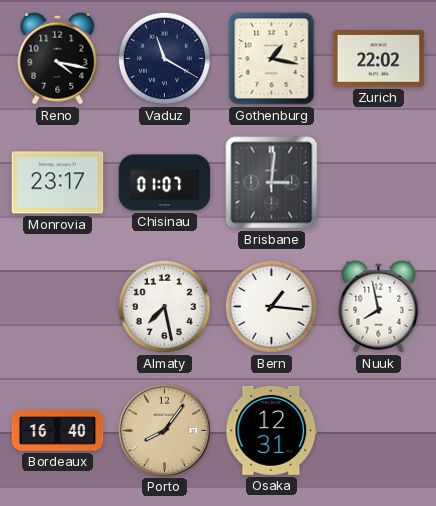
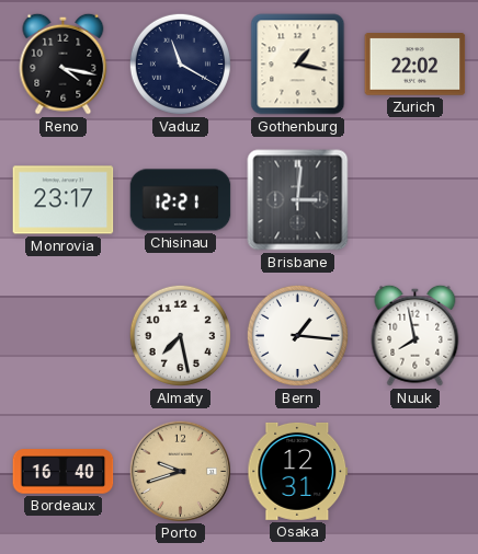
Chisinau: 01:07 -> 12:21 (181, 200)
Porto: 8:06 -> 9:42 (180, 471)
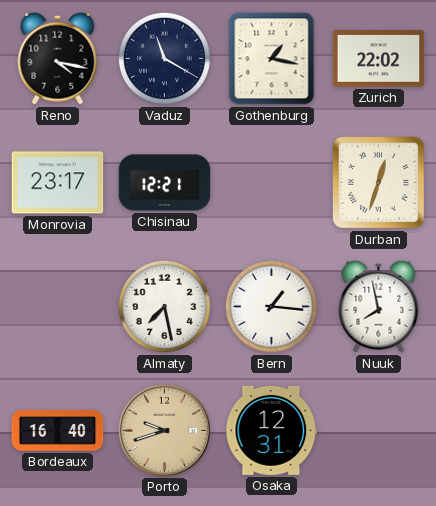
Brisbane: 3:01 -> none (298, 200)
Durban: none -> 12:33 (379, 183)
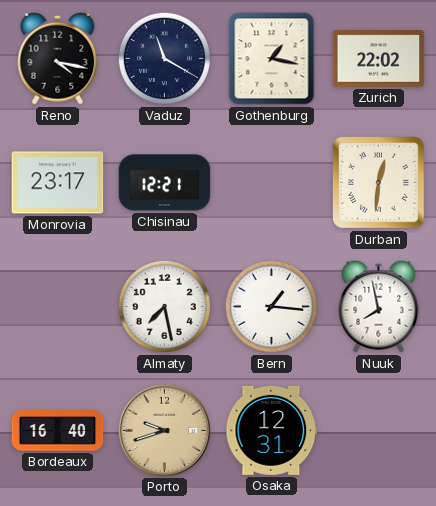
Durban: 12:33 -> 12:31 (379, 183)
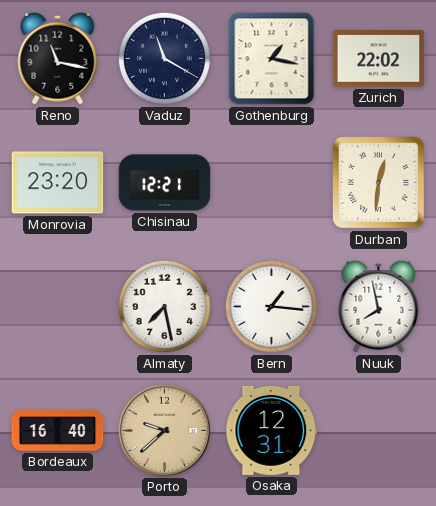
Reno: 4:17 -> 11:17 (58, 58)
Monrovia: 23:17 -> 23:20 (58, 183)
Porto: 9:42 -> 9:38 (164, 430)
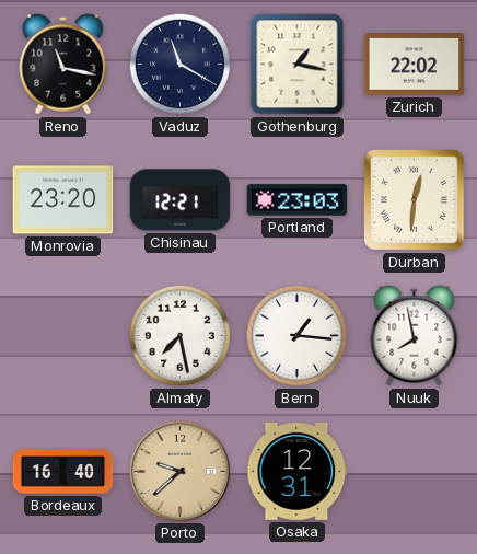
Portland: none -> 23:03 (298, 200)
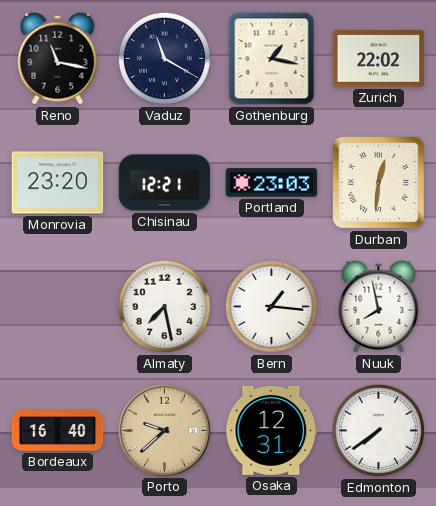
Edmonton: none -> 7:39 (378, 430)
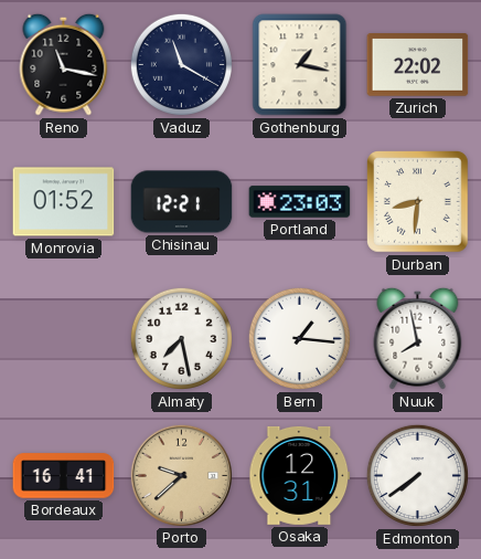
Monrovia: 23:20 -> 01:52 (64, 202)
Durban: 12:31 -> 8:31 (418, 202)
Bordeaux: 16:40 -> 16:41 (64, 476)
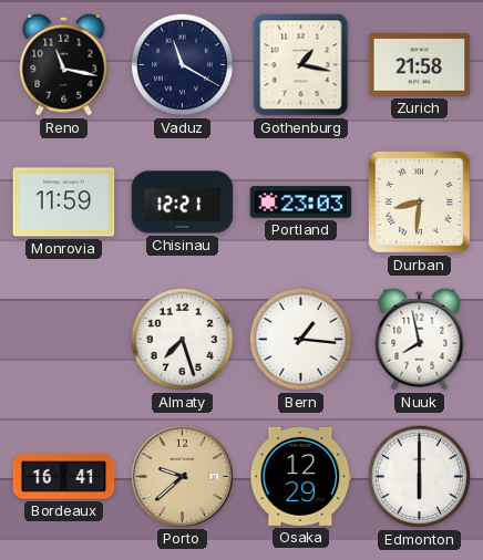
Zurich: 22:02 -> 21:58 (420, 65)
Monrovia: 01:52 -> 11:59 (64, 203)
Almaty: 7:28 -> 7:27 (182, 339)
Osaka: 12:31 -> 12:29 (301, 476)
Edmonton: 7:39 -> 6:00 (419, 476)
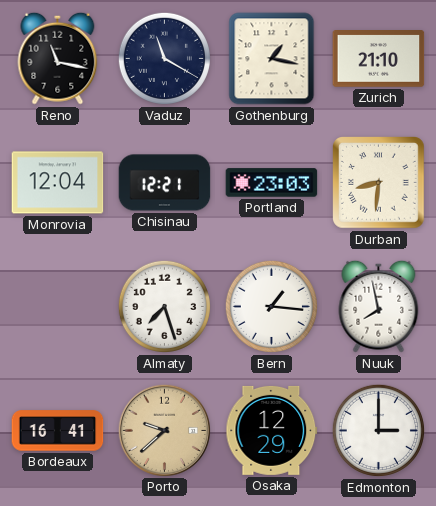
Zurich: 21:58 -> 21:10 (379, 59)
Monrovia: 11:59 -> 12:04 (58, 183)
Edmonton: 6:00 -> 3:00 (378, 430)
